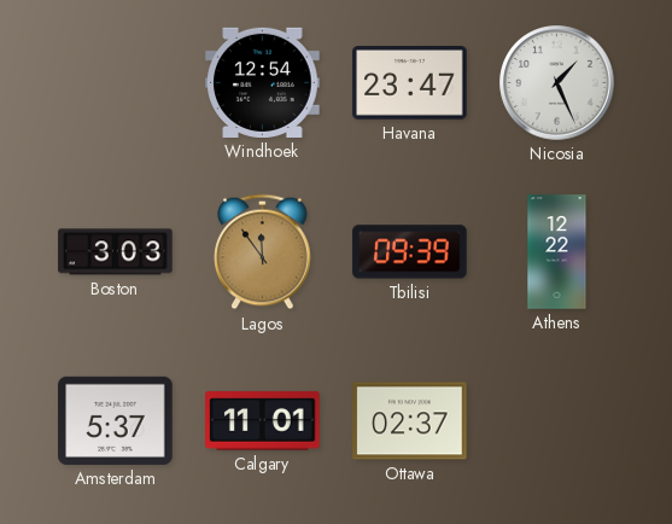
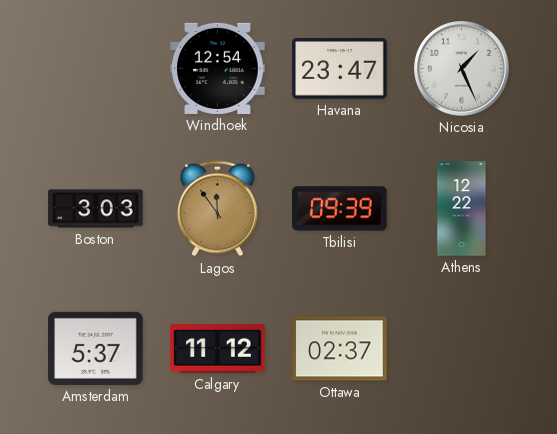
Calgary: 11:01 -> 11:12 (218, 349)
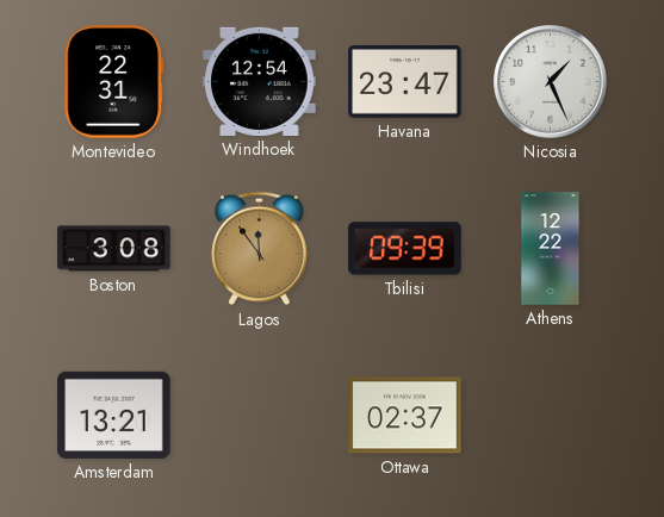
Montevideo: none -> 22:31 (114, 82)
Boston: 3:03 -> 3:08 (114, 249)
Amsterdam: 5:37 -> 13:21 (114, 415)
Calgary: 11:12 -> none (218, 349)
